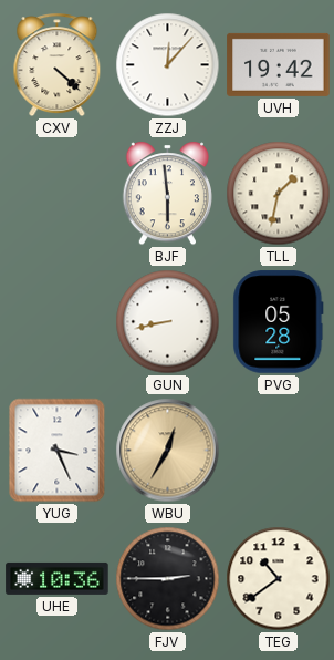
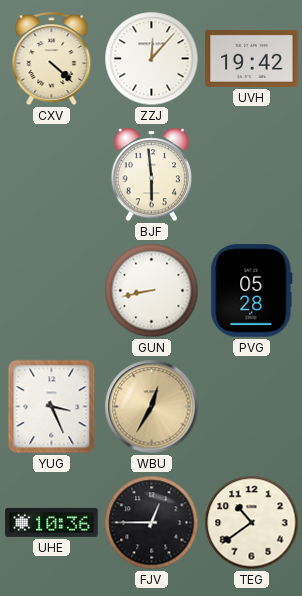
TLL: 1:32 -> none (279, 194)
FJV: 2:45 -> 12:45 (152, 523)
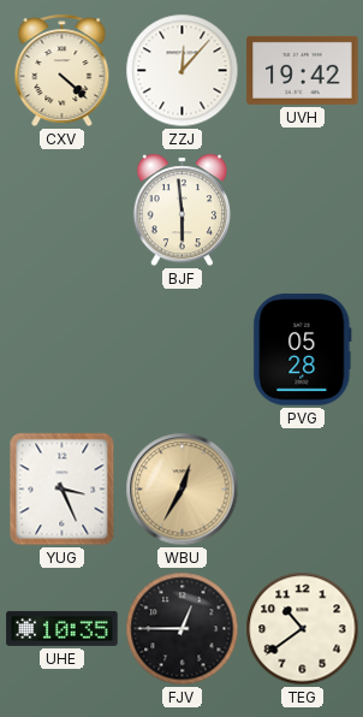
GUN: 8:43 -> none (152, 291)
UHE: 10:36 -> 10:35 (63, 628)
